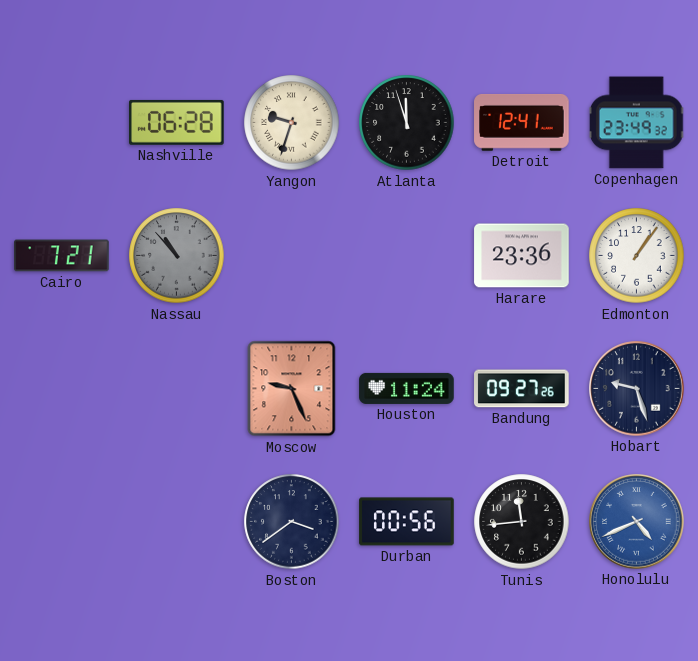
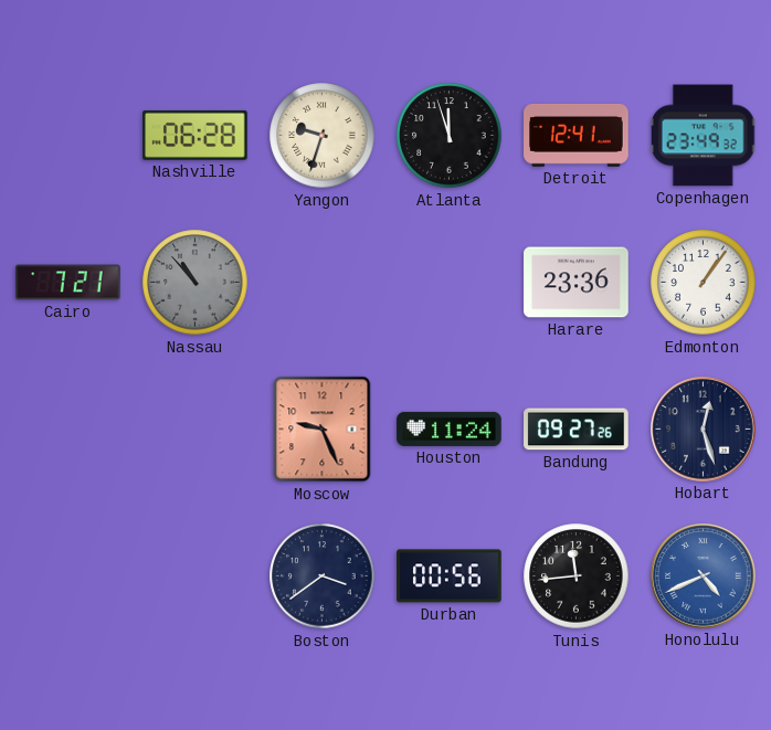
Hobart: 9:27 -> 12:27 (704, 430)
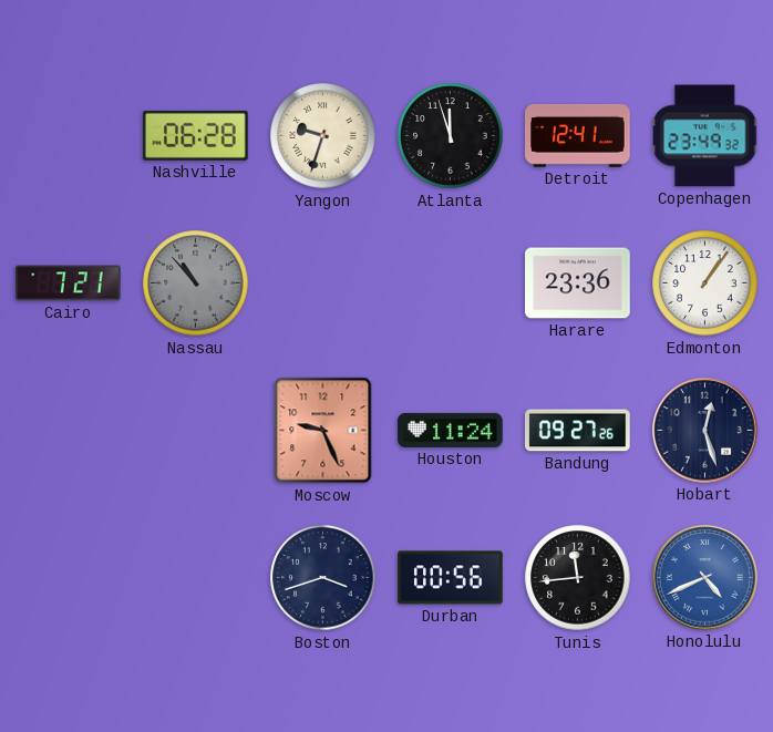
Boston: 3:39 -> 3:42 (323, 578)
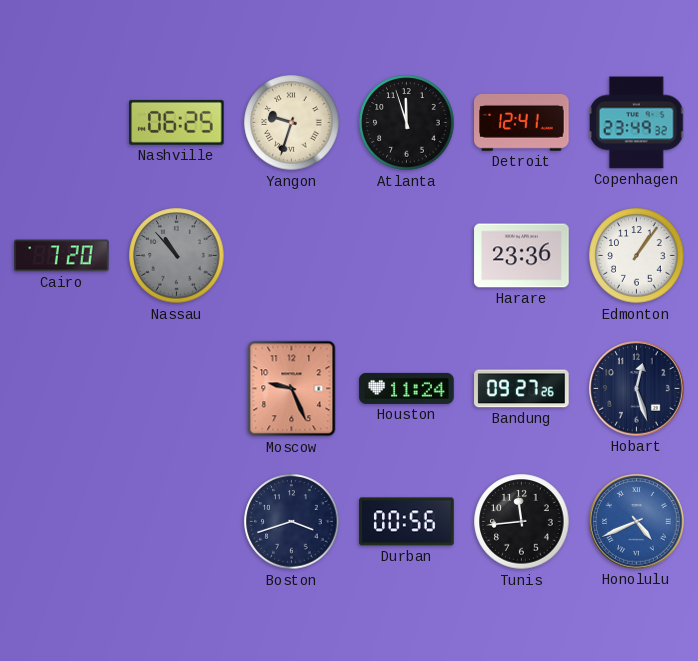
Nashville: 06:28 -> 06:25 (177, 122)
Cairo: 7:21 -> 7:20 (62, 256)
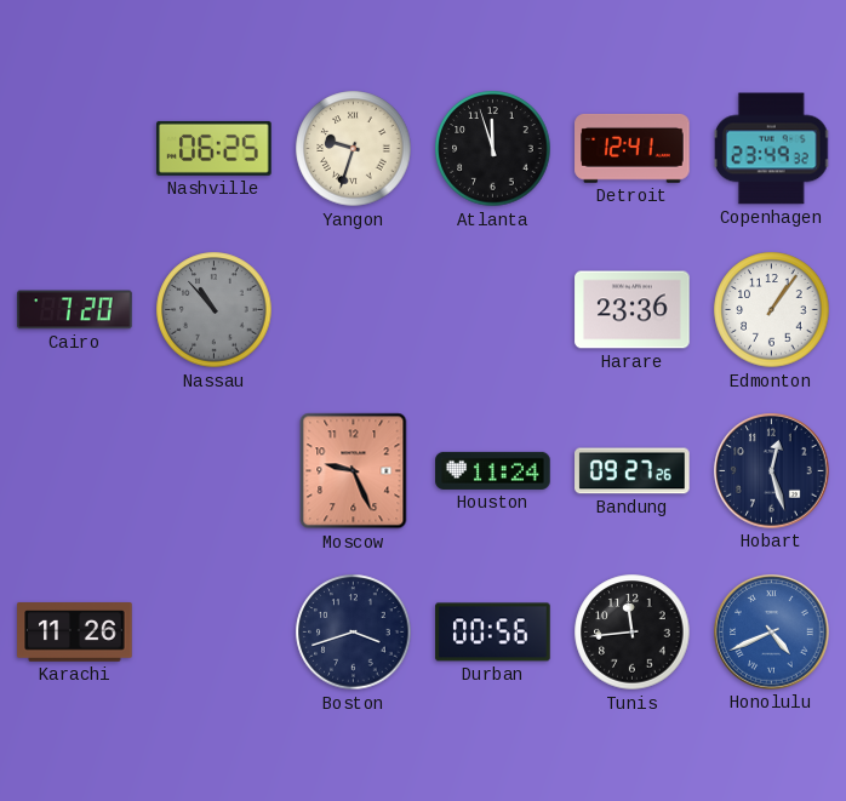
Karachi: none -> 11:26 (75, 633)
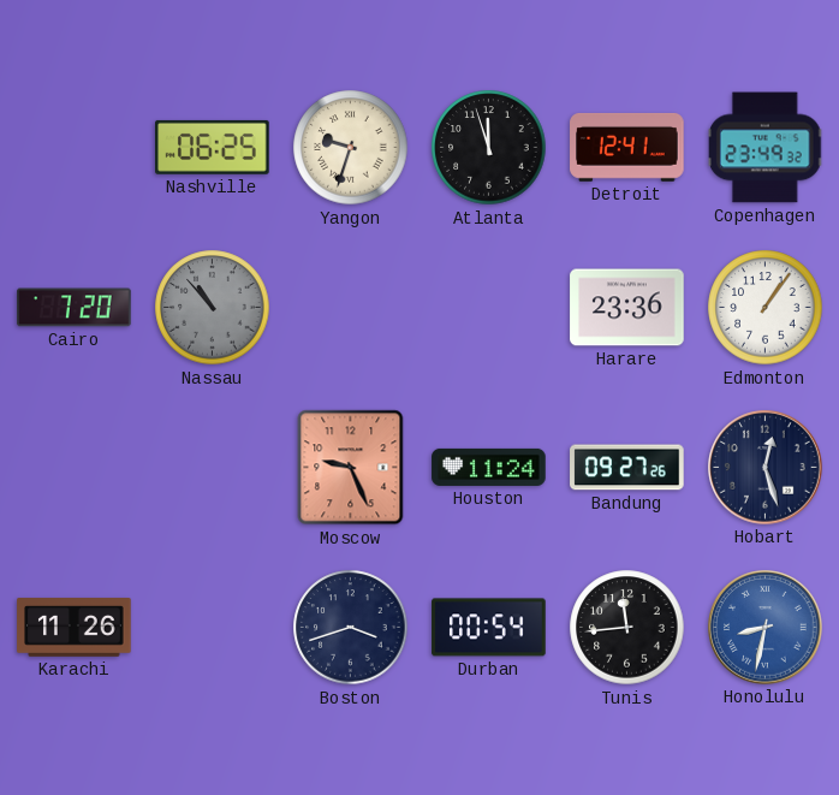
Durban: 00:56 -> 00:54 (489, 628)
Honolulu: 4:41 -> 8:32 (766, 628)
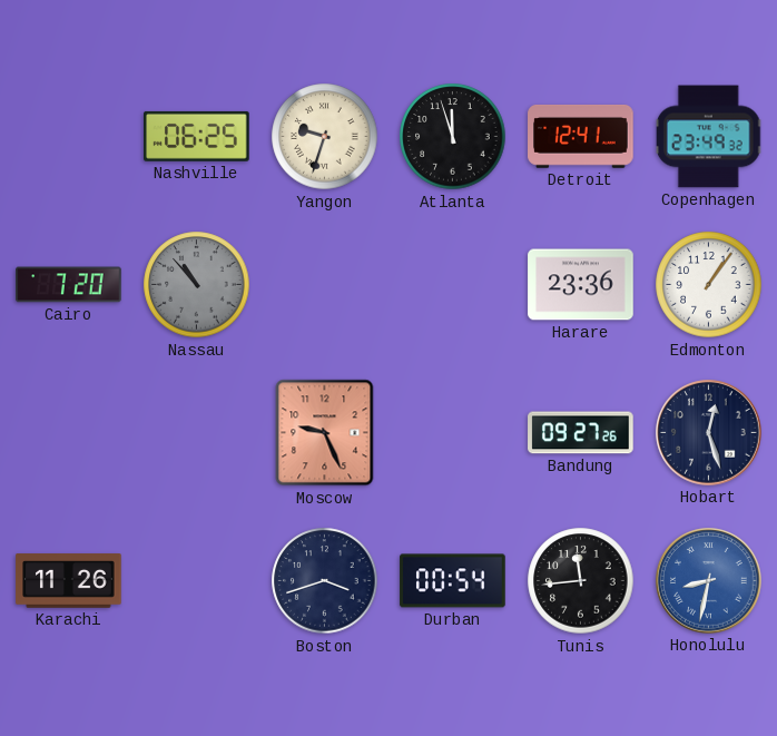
Houston: 11:24 -> none (489, 467)
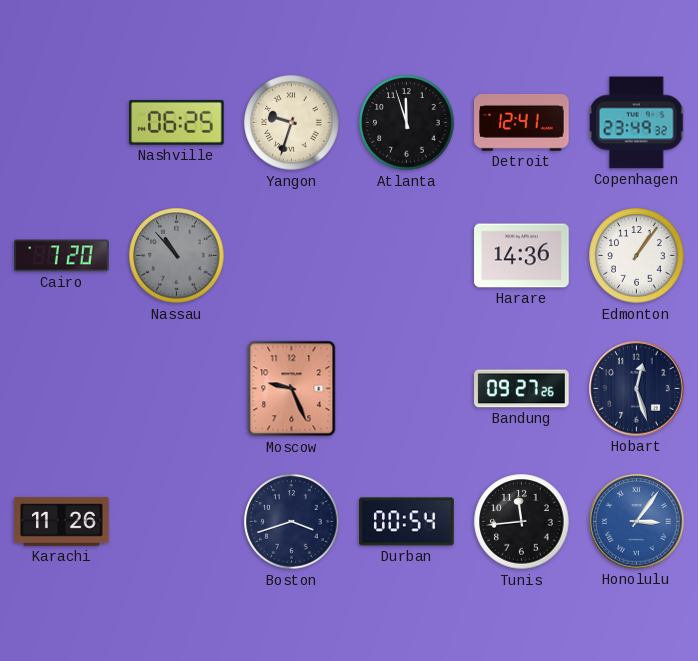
Harare: 23:36 -> 14:36 (522, 256)
Honolulu: 8:32 -> 3:06 (637, 522)
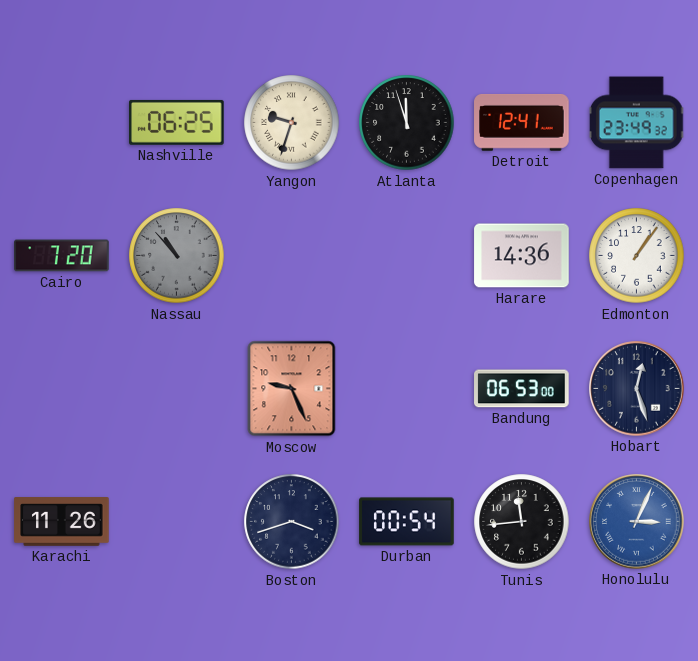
Bandung: 09:27 -> 06:53 (522, 389)
Honolulu: 3:06 -> 3:04 (637, 522)
